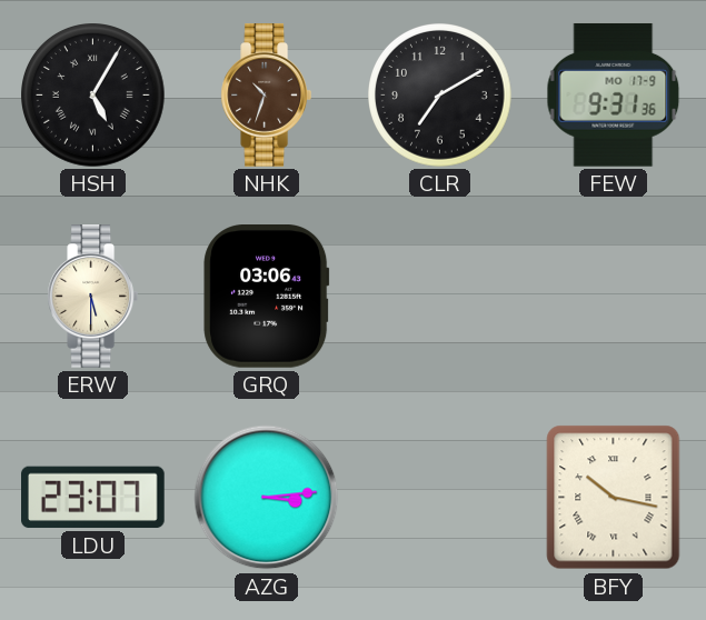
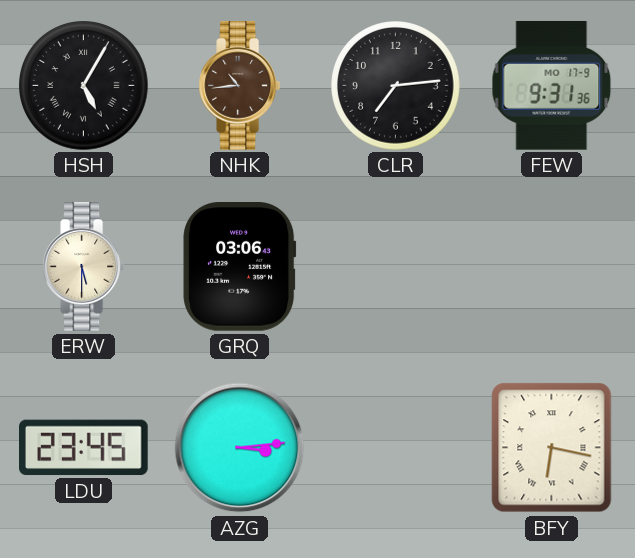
NHK: 10:33 -> 10:44 (239, 86)
CLR: 7:10 -> 7:14 (396, 86)
LDU: 23:07 -> 23:45 (84, 448)
BFY: 10:17 -> 6:17 (552, 448)
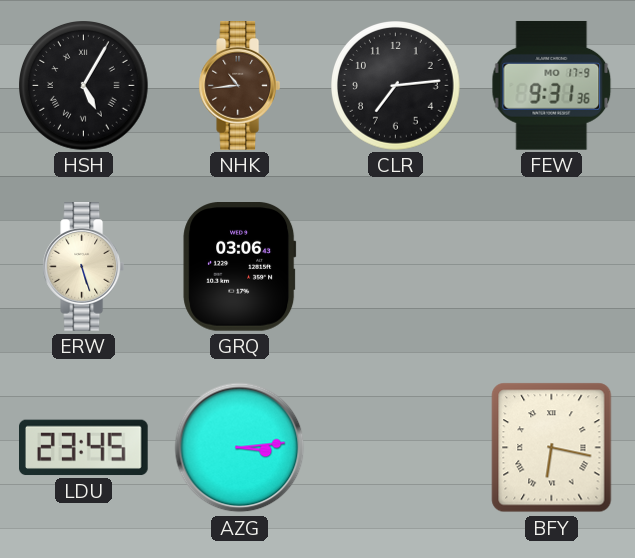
ERW: 5:30 -> 5:27 (83, 267)
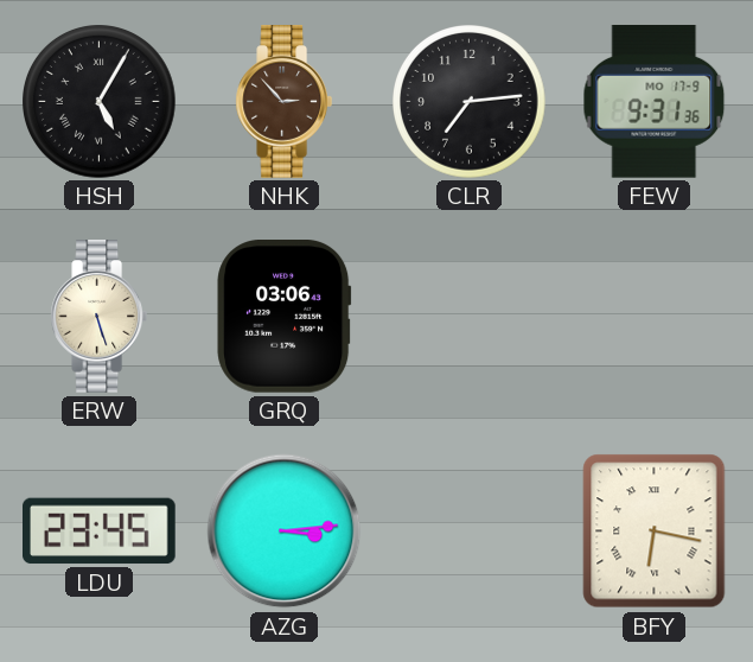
NHK: 10:44 -> 2:53 (283, 102)
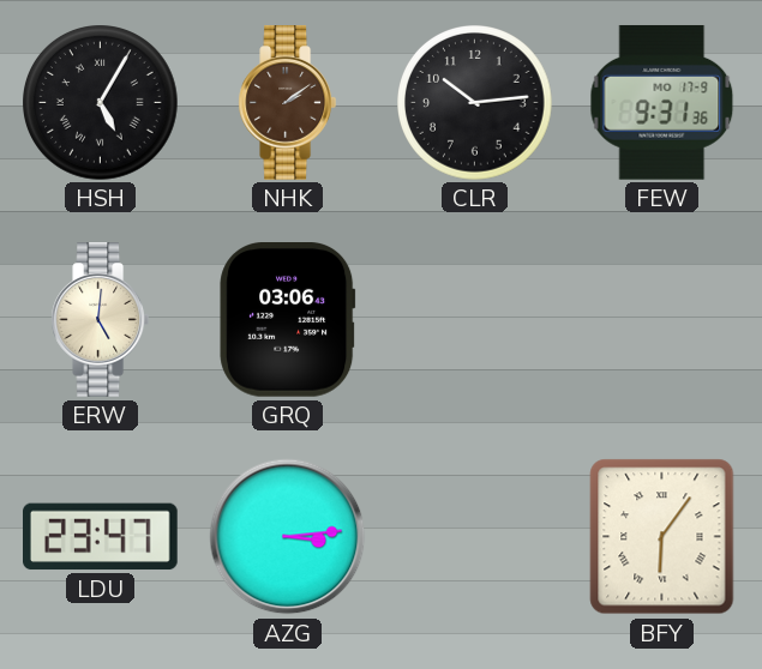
NHK: 2:53 -> 2:09 (287, 103)
CLR: 7:14 -> 10:14 (475, 103)
ERW: 5:27 -> 5:01 (100, 320)
LDU: 23:45 -> 23:47 (101, 537)
BFY: 6:17 -> 6:06 (662, 537)
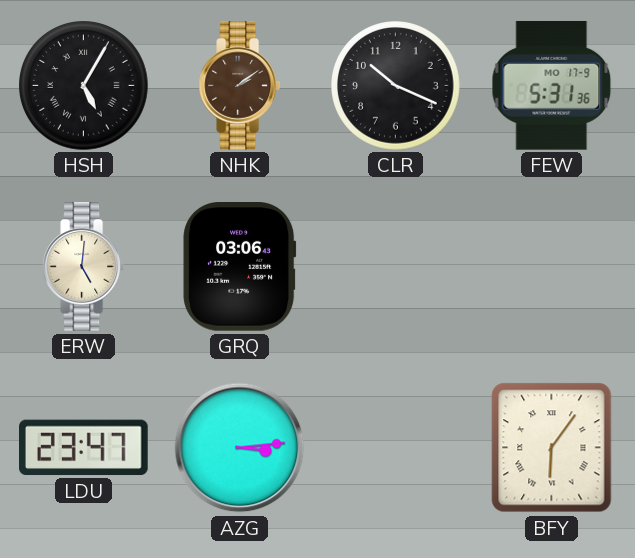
CLR: 10:14 -> 10:19 (396, 86)
FEW: 9:31 -> 5:31 (552, 86)
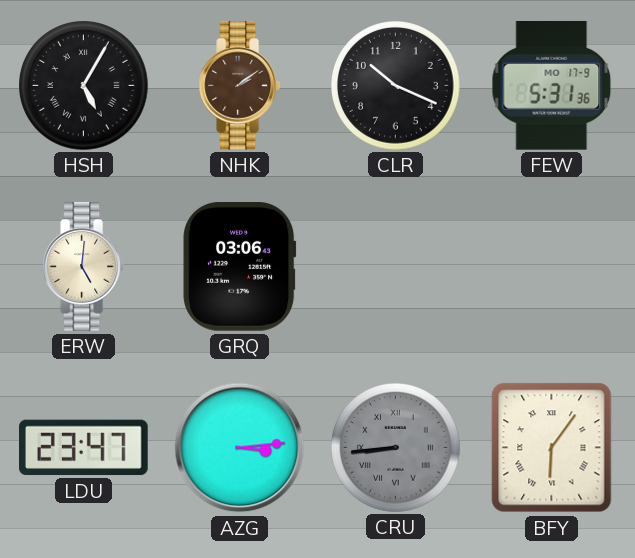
CRU: none -> 8:44 (396, 448)
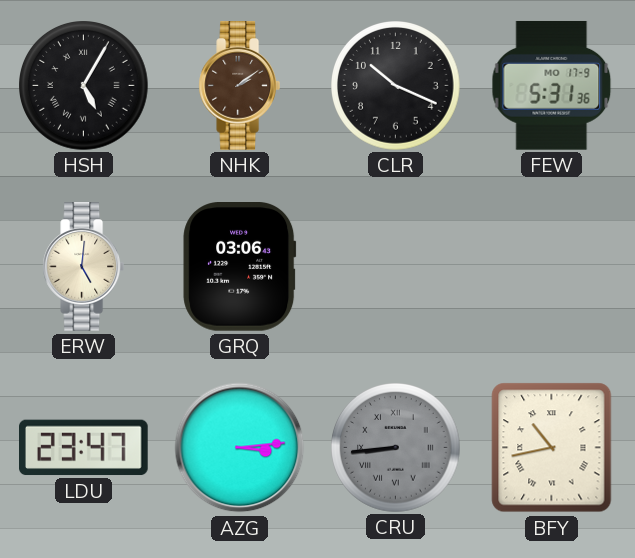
BFY: 6:06 -> 10:43 (552, 448)
